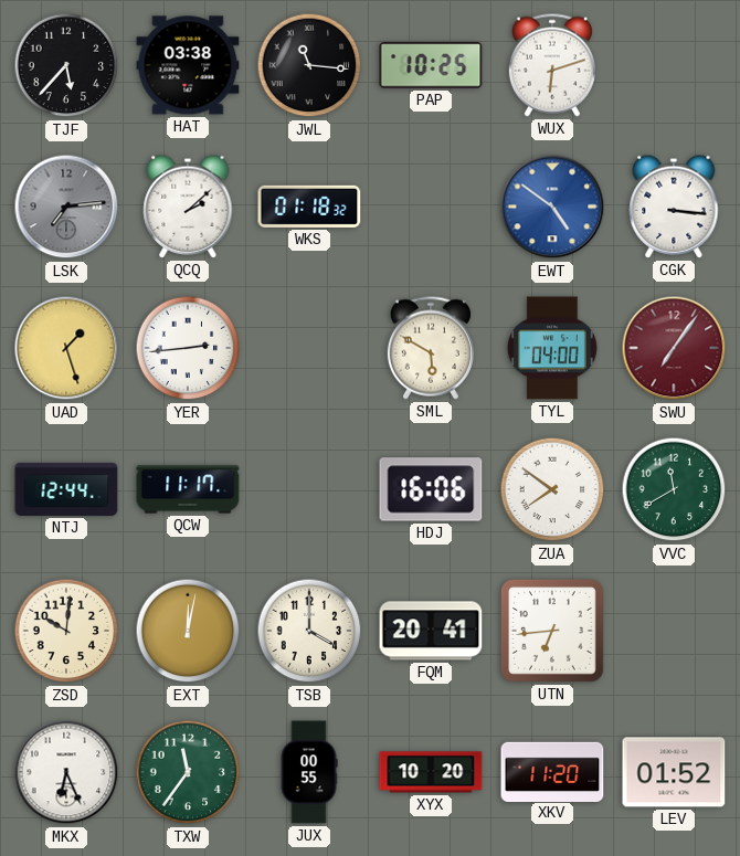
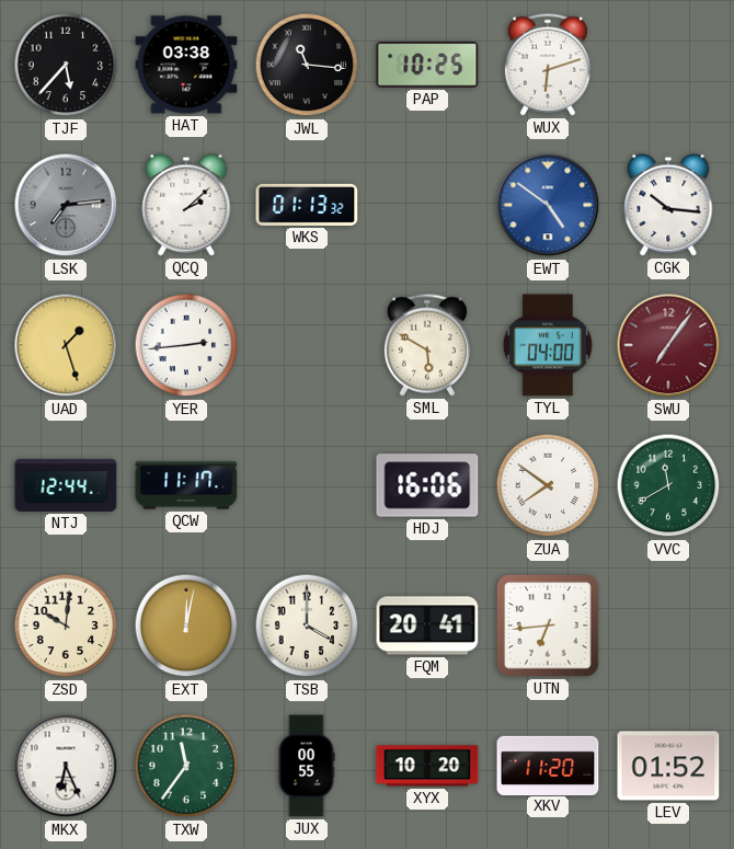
WKS: 01:18 -> 01:13 (307, 205)
CGK: 3:16 -> 10:16 (668, 205)
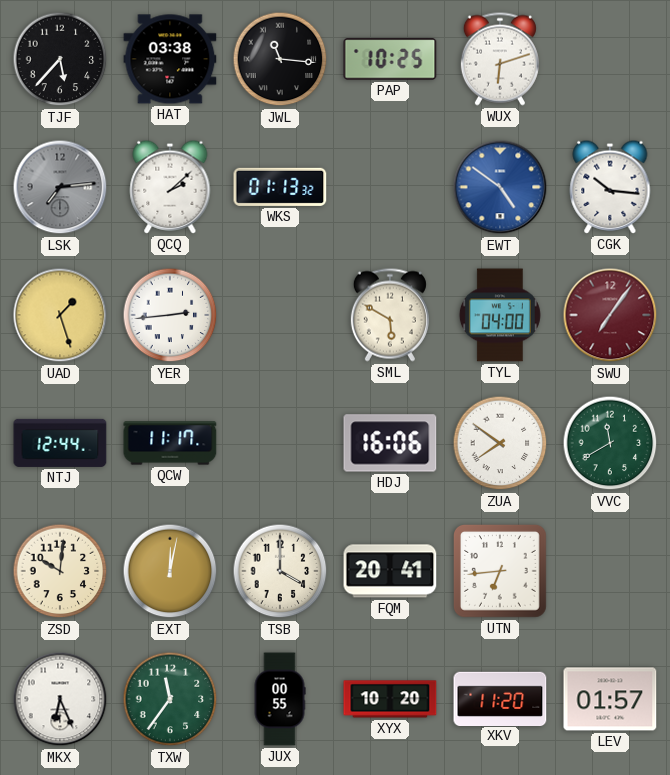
LEV: 01:52 -> 01:57 (610, 699)
